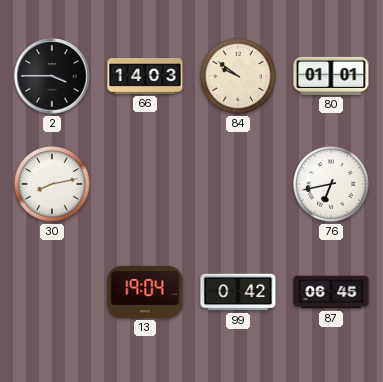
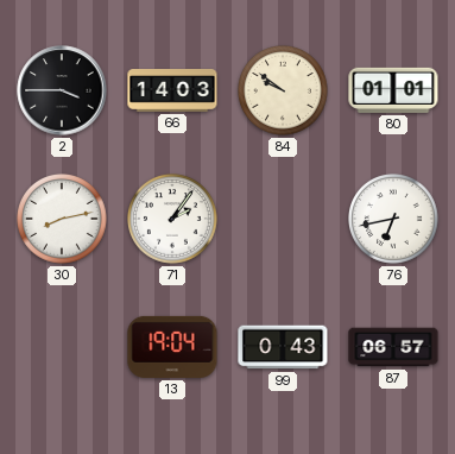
71: none -> 2:06 (173, 220)
99: 0:42 -> 0:43 (283, 347)
87: 06:45 -> 06:57 (393, 347)
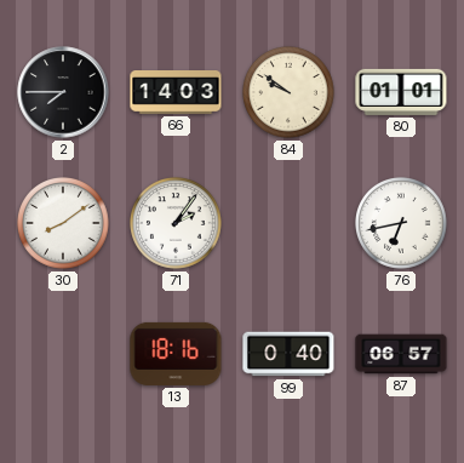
2: 3:45 -> 7:45 (63, 92)
30: 8:13 -> 8:09 (64, 224)
13: 19:04 -> 18:16 (176, 354)
99: 0:43 -> 0:40 (288, 354)
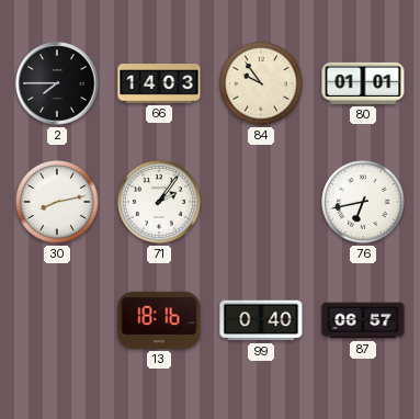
84: 9:51 -> 9:54 (262, 84)
30: 8:09 -> 8:13 (58, 203)
